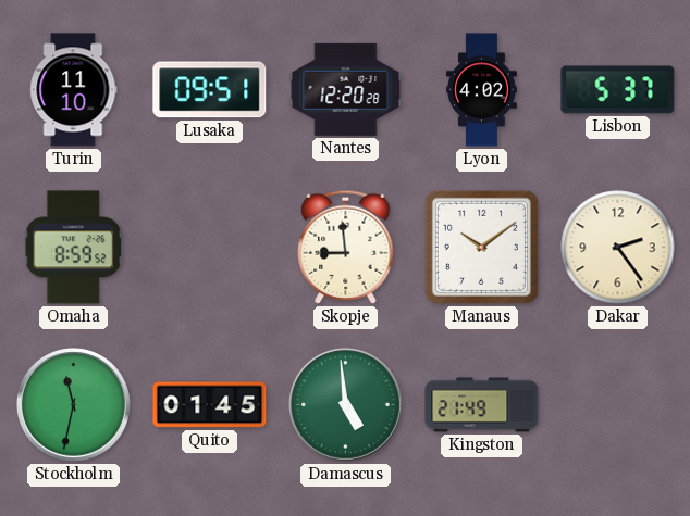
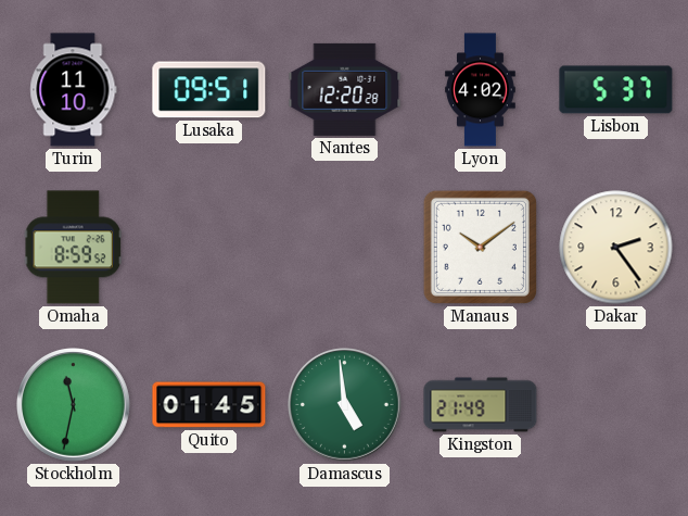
Skopje: 8:59 -> none (346, 247)
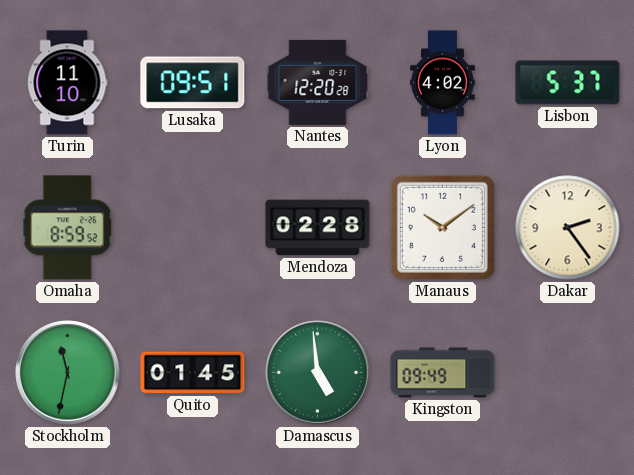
Mendoza: none -> 02:28 (318, 228)
Kingston: 21:49 -> 09:49 (443, 373)
